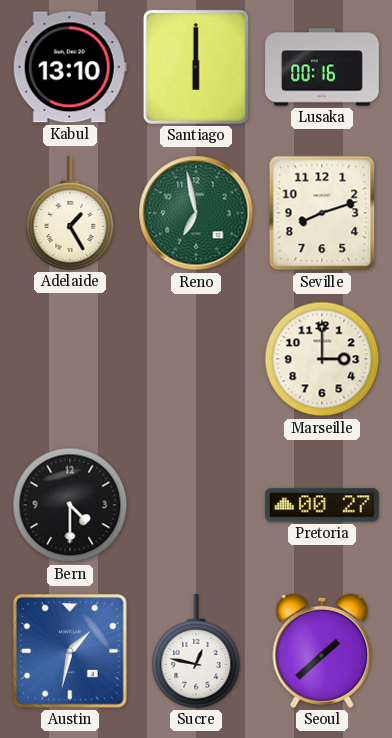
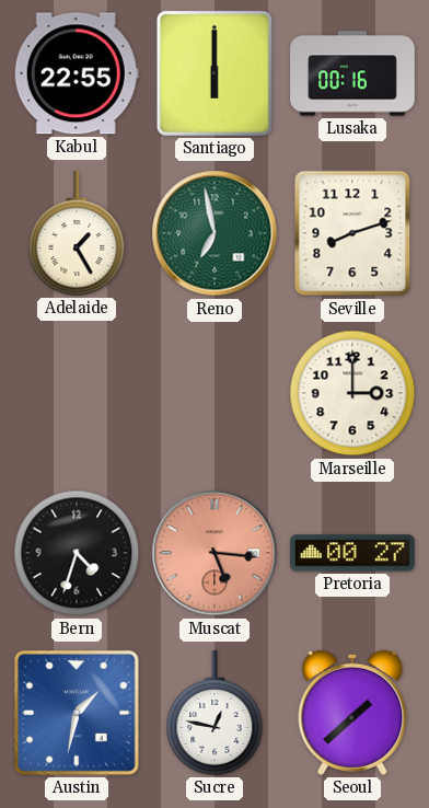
Kabul: 13:10 -> 22:55 (77, 73)
Bern: 4:30 -> 4:33 (77, 553)
Muscat: none -> 5:16 (215, 553)
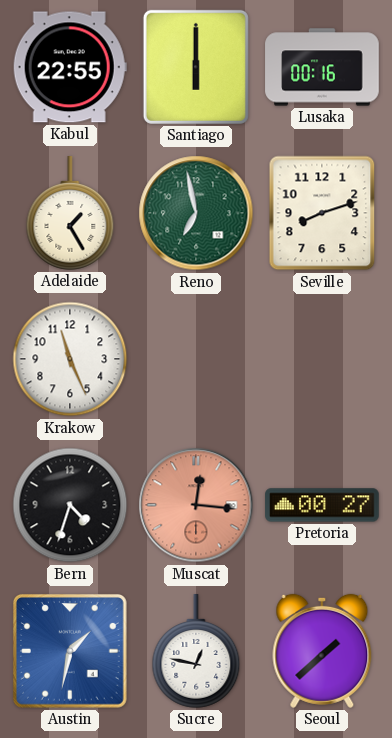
Krakow: none -> 11:26 (70, 359)
Marseille: 3:00 -> none (352, 393)
Muscat: 5:16 -> 12:16 (196, 505)
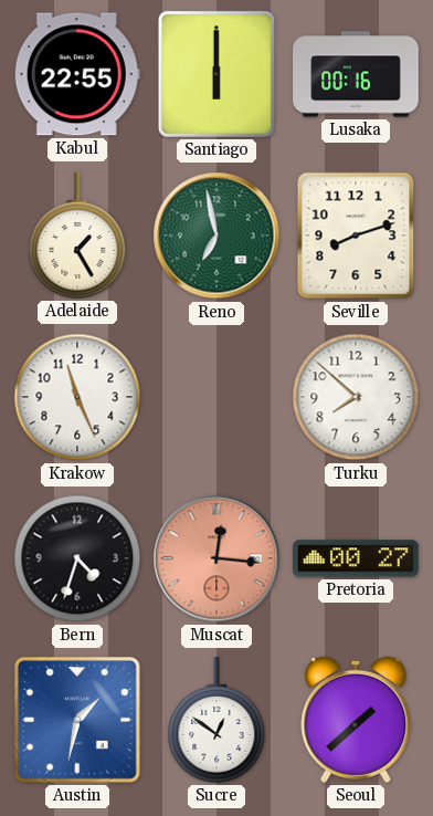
Turku: none -> 7:52 (356, 397)
Sucre: 12:47 -> 12:51 (216, 720)
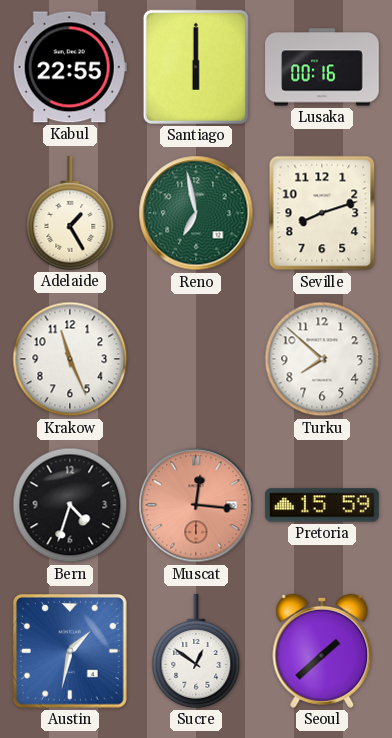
Pretoria: 00:27 -> 15:59 (322, 505)
